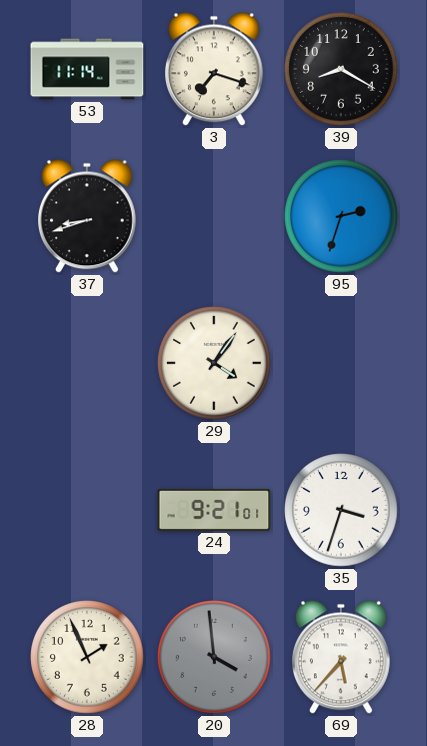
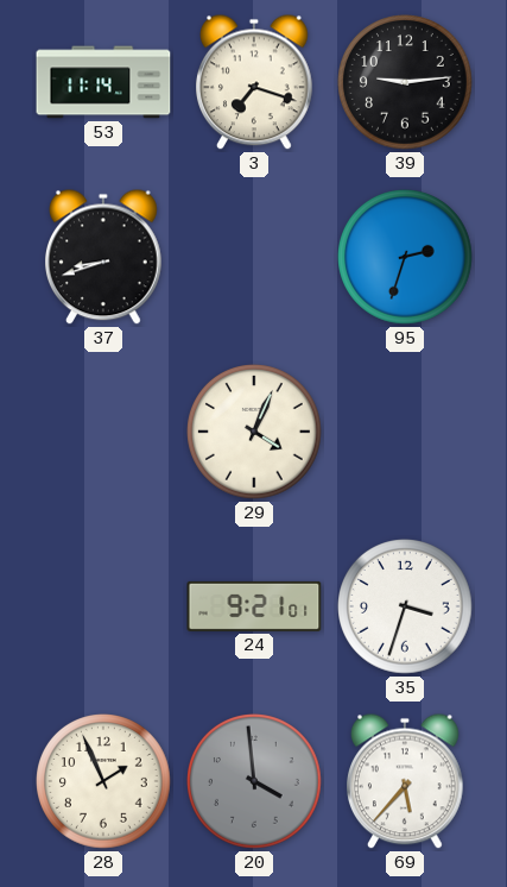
39: 8:20 -> 9:14 (406, 83)
29: 4:06 -> 4:04 (255, 433)
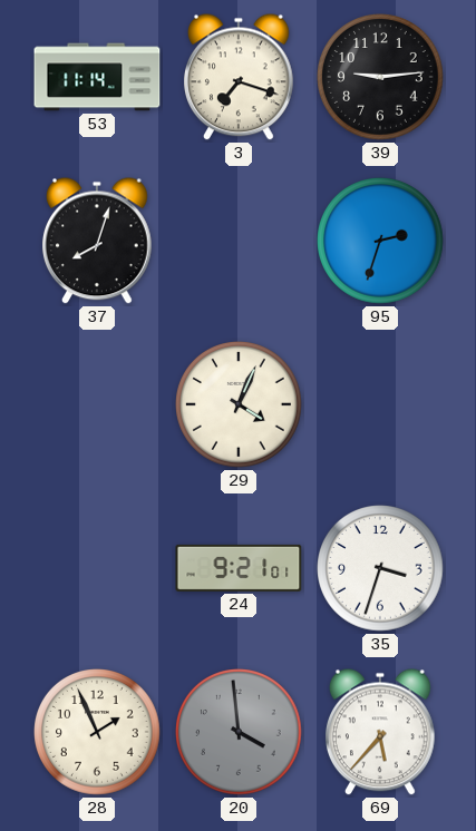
37: 8:42 -> 8:03 (98, 241)
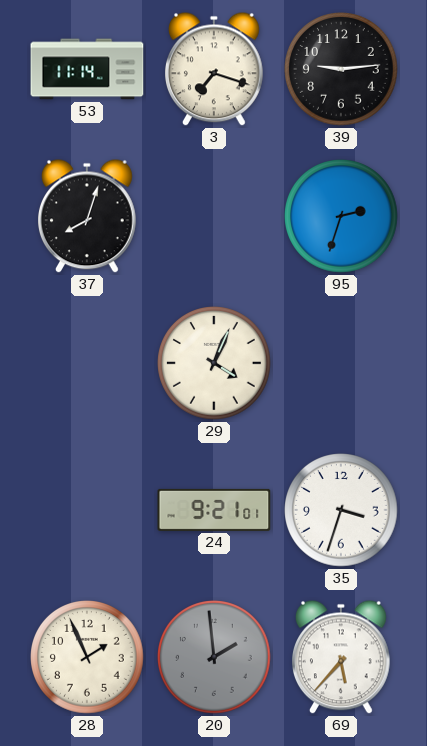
20: 3:59 -> 1:59 (215, 658)
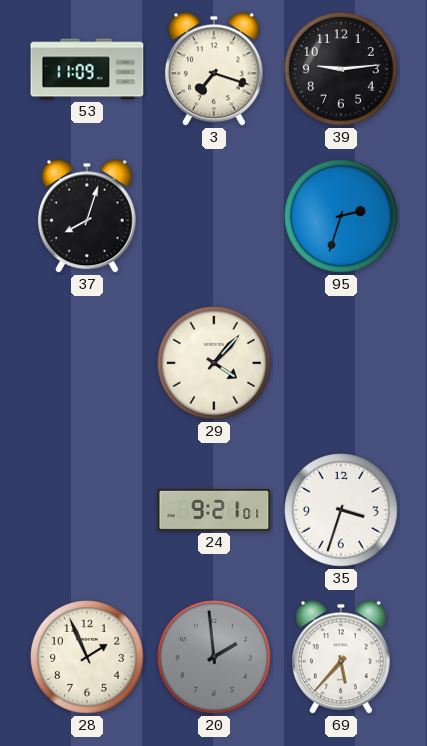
53: 11:14 -> 11:09 (87, 69)
29: 4:04 -> 4:07 (215, 364)
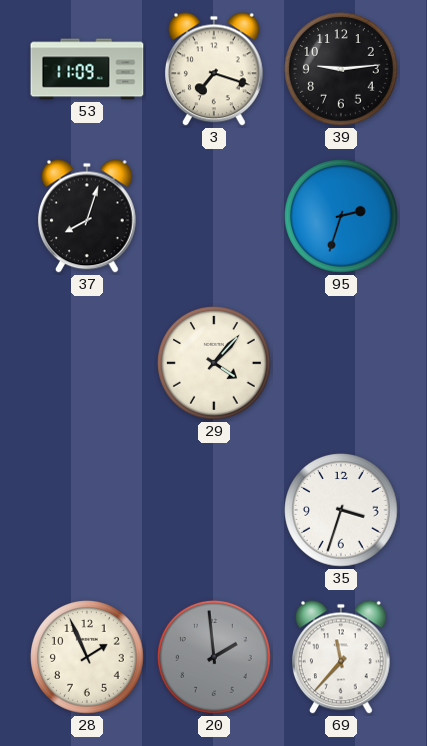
24: 9:21 -> none (214, 510)
69: 5:37 -> 11:37 (342, 657)
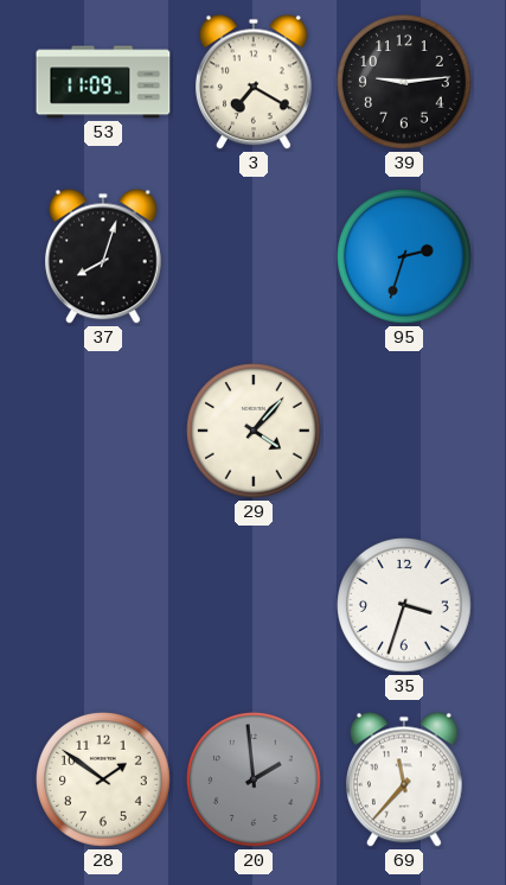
3: 7:18 -> 7:20 (255, 82)
28: 1:56 -> 1:51 (104, 781)
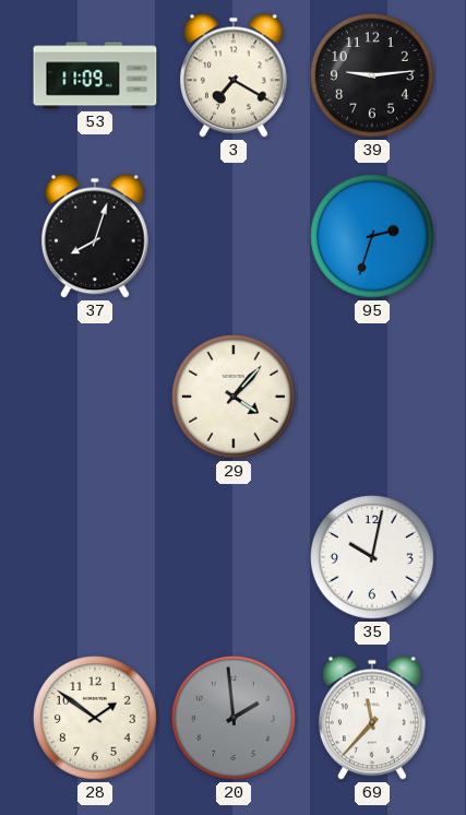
35: 3:33 -> 10:02 (373, 558)
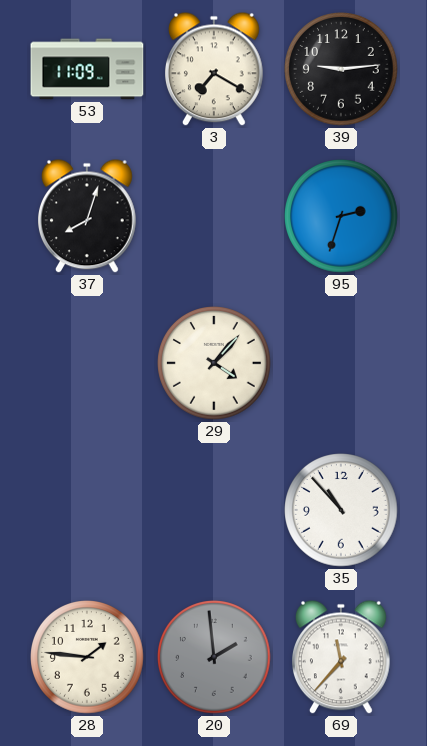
35: 10:02 -> 10:53 (342, 511)
28: 1:51 -> 1:46 (88, 658)
